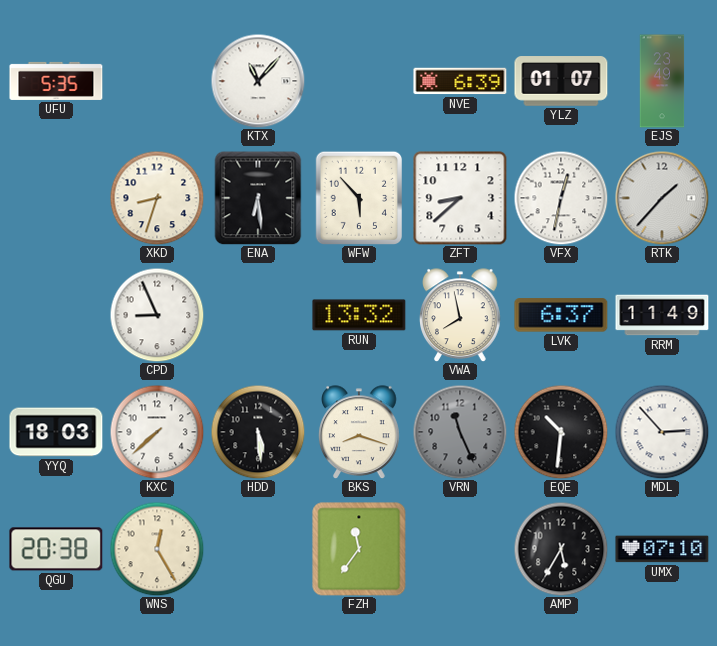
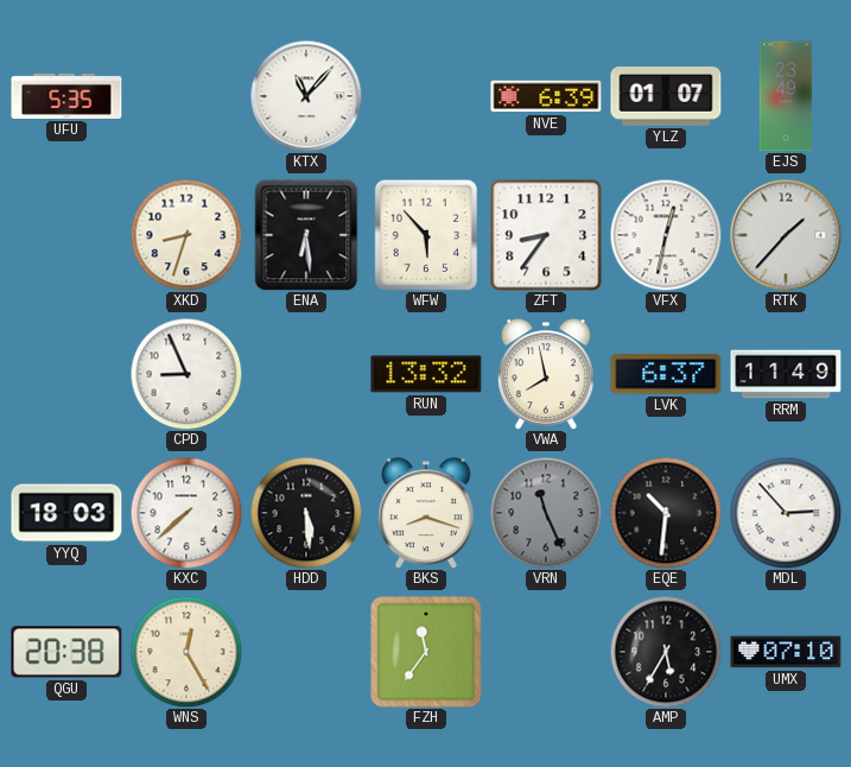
ZFT: 8:38 -> 8:36 (546, 235)
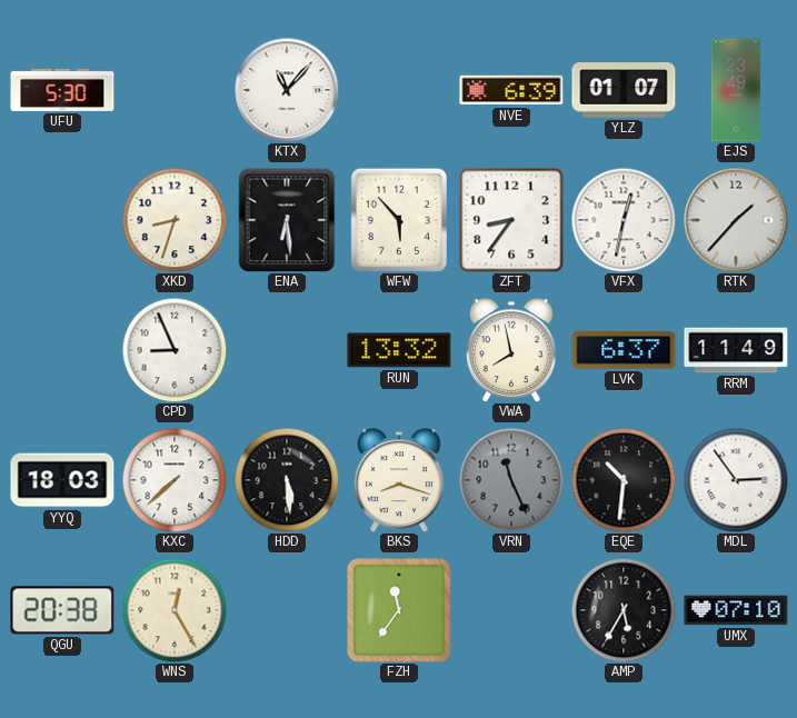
UFU: 5:35 -> 5:30 (62, 90)
MDL: 2:53 -> 2:54 (736, 480)
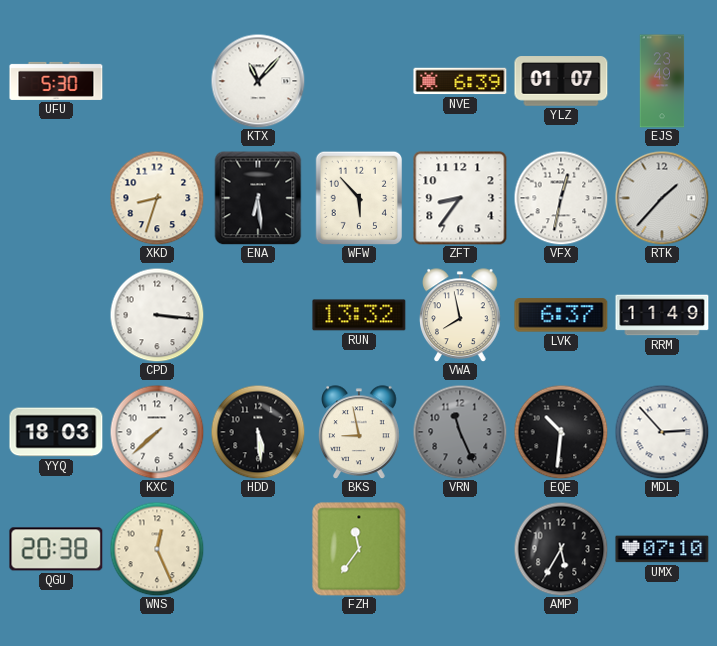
CPD: 8:56 -> 3:16 (157, 315)
BKS: 8:18 -> 8:58 (360, 432)
MDL: 2:54 -> 2:53 (662, 432)
WNS: 12:25 -> 12:26 (157, 549)
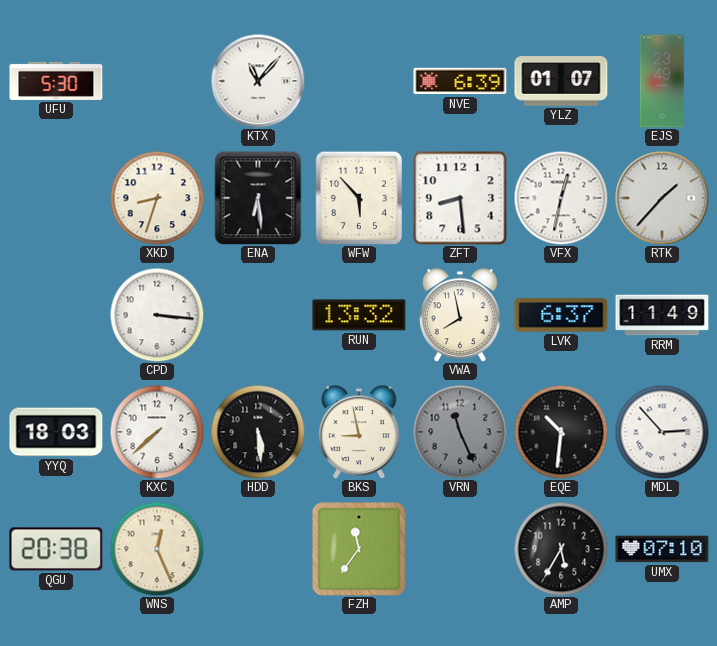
ZFT: 8:36 -> 8:29 (460, 198)
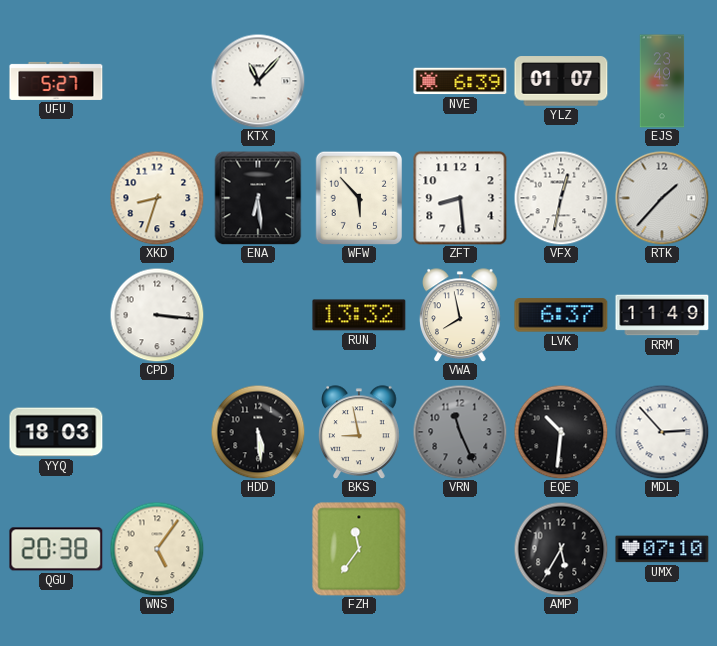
UFU: 5:30 -> 5:27 (56, 81)
KXC: 7:38 -> none (157, 432)
WNS: 12:26 -> 5:06 (157, 549)
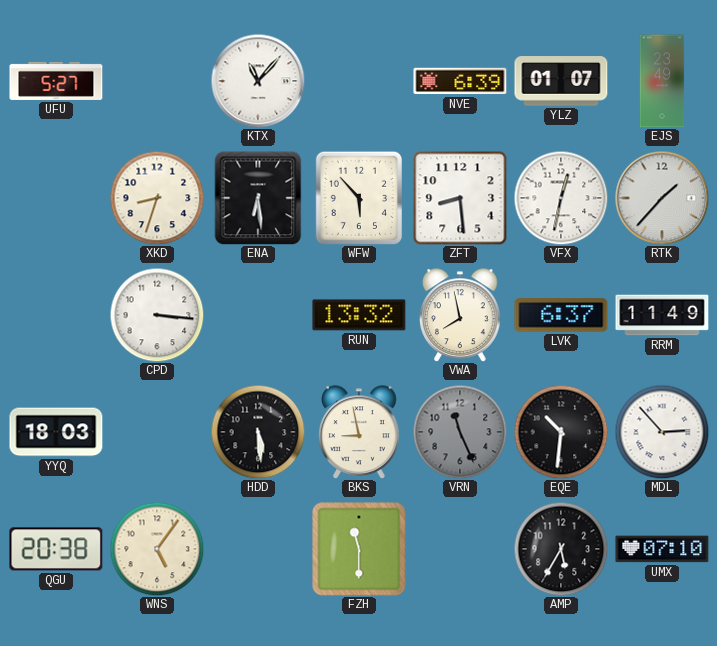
FZH: 11:36 -> 11:30 (359, 549)
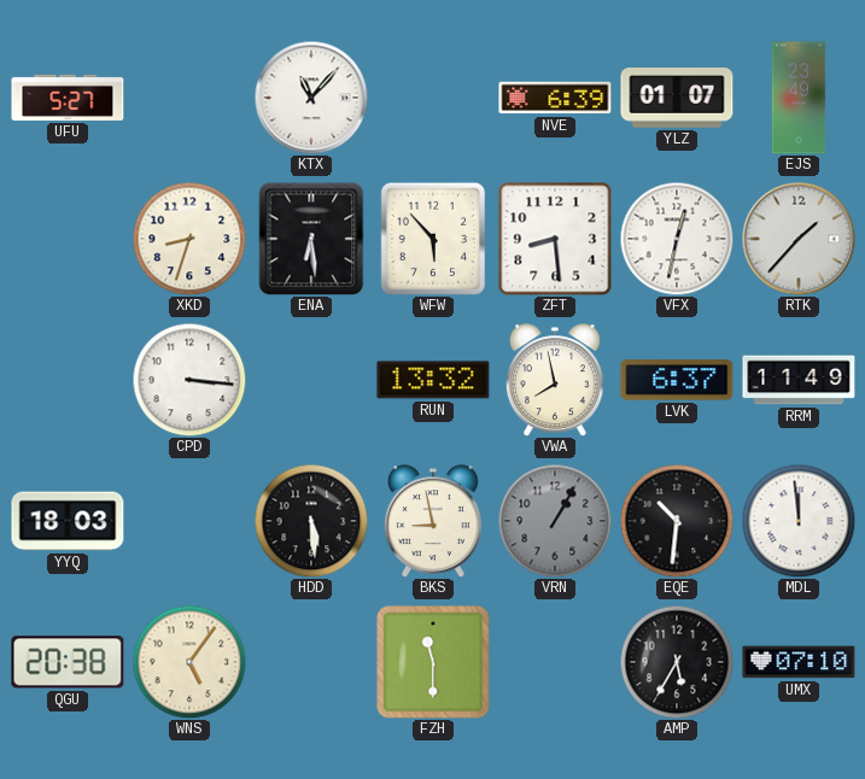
VRN: 11:26 -> 1:05 (555, 521)
MDL: 2:53 -> 11:59 (799, 521)
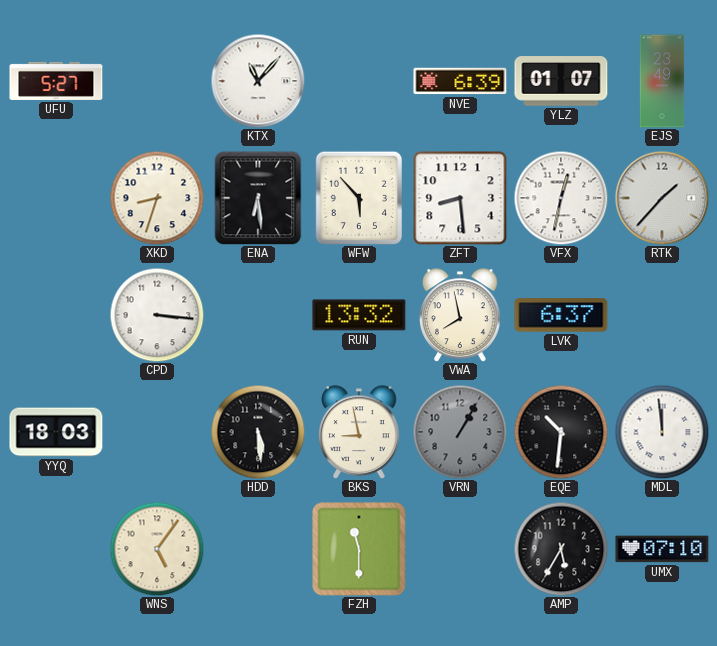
RRM: 11:49 -> none (799, 380)
QGU: 20:38 -> none (68, 662)
